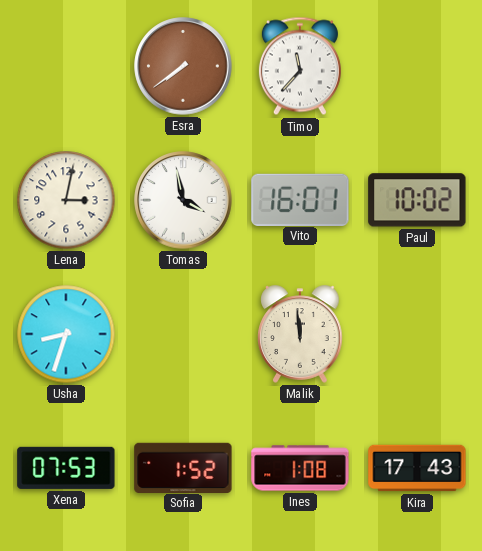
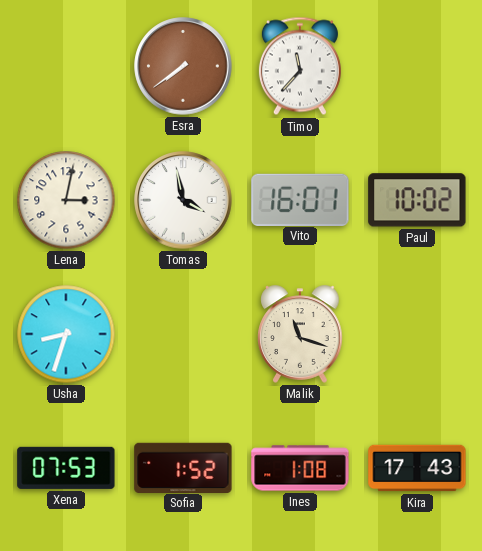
Malik: 11:59 -> 11:18 (300, 334)
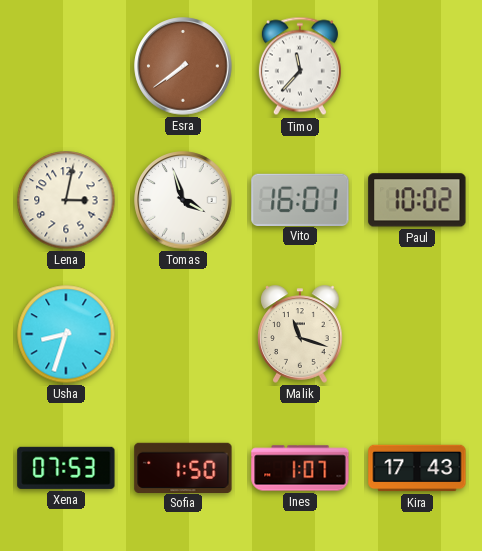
Tomas: 3:58 -> 3:57 (183, 200)
Sofia: 1:52 -> 1:50 (183, 467)
Ines: 1:08 -> 1:07 (300, 468)
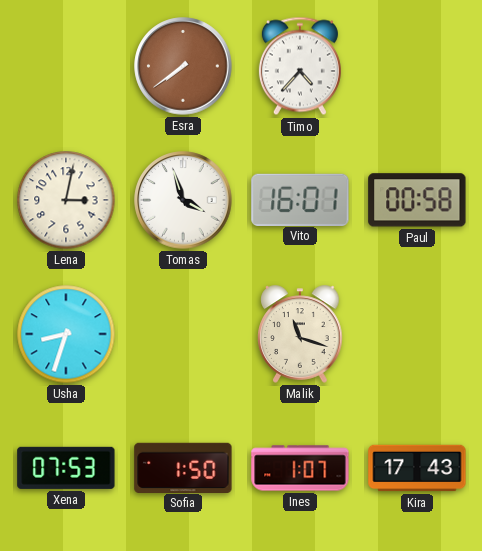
Timo: 11:37 -> 4:37 (300, 66)
Paul: 10:02 -> 00:58 (417, 200)
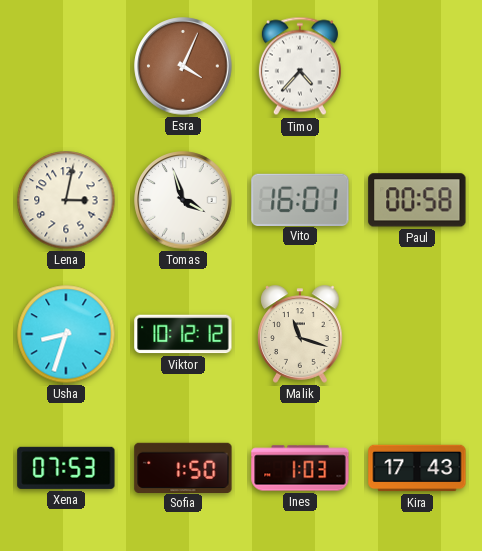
Esra: 7:39 -> 4:04 (183, 66)
Viktor: none -> 10:12 (183, 334)
Ines: 1:07 -> 1:03 (300, 468)
